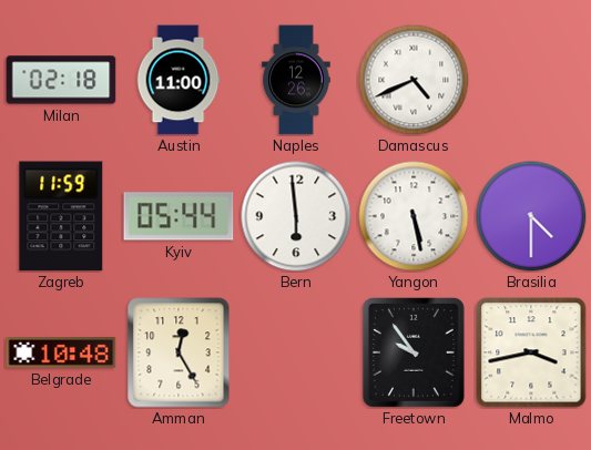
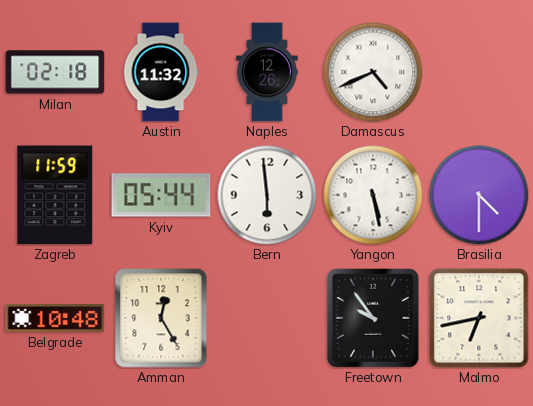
Austin: 11:00 -> 11:32 (161, 72)
Malmo: 3:43 -> 6:43 (479, 318)
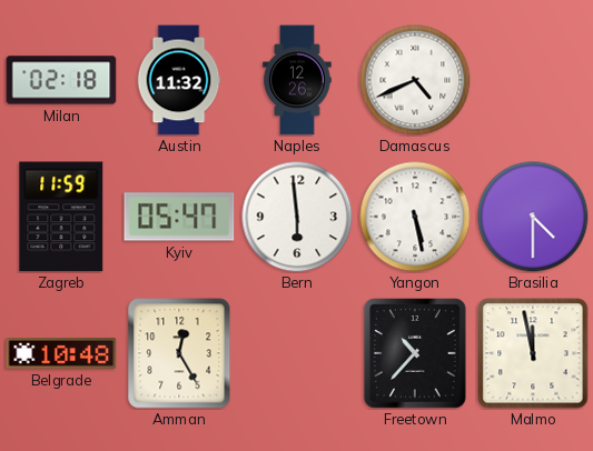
Kyiv: 05:44 -> 05:47 (179, 217)
Freetown: 9:54 -> 10:37 (415, 354)
Malmo: 6:43 -> 11:58 (533, 353)
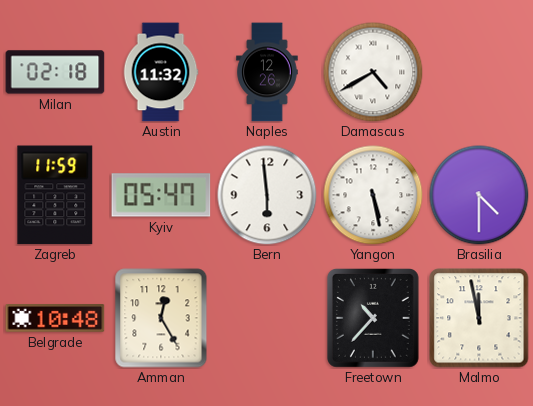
Damascus: 4:41 -> 4:40 (373, 72)
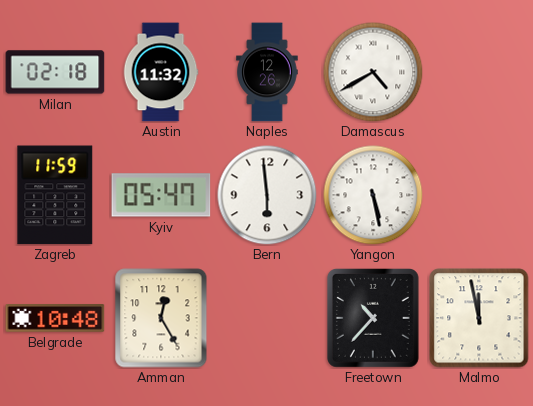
Brasilia: 4:30 -> none (479, 195)
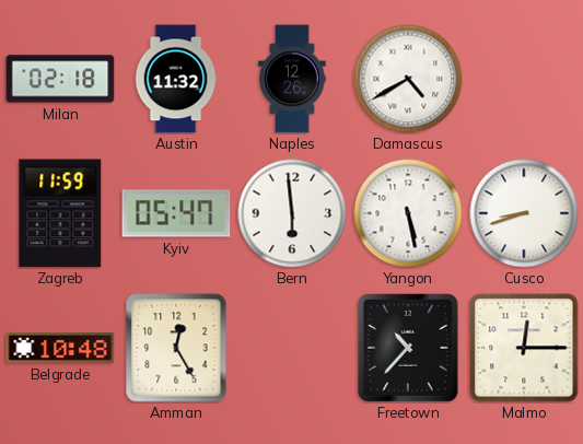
Cusco: none -> 8:42 (524, 213)
Malmo: 11:58 -> 12:15 (524, 348)
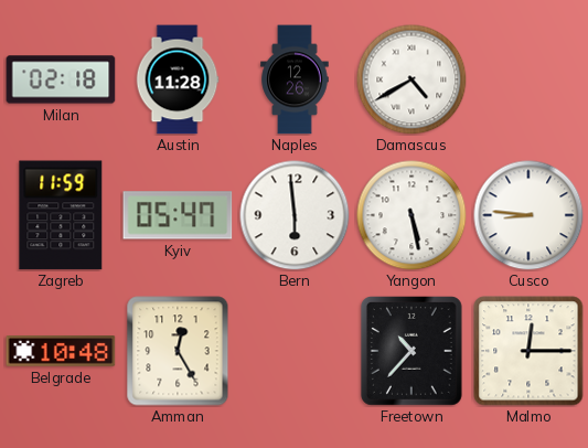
Austin: 11:32 -> 11:28 (178, 79)
Cusco: 8:42 -> 8:46 (528, 215)
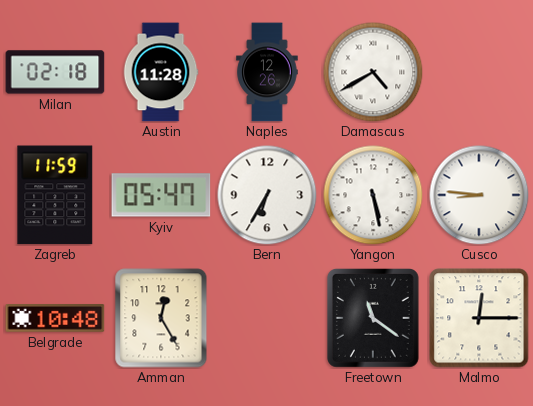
Bern: 5:59 -> 6:35 (267, 195)
Freetown: 10:37 -> 11:21 (373, 319)
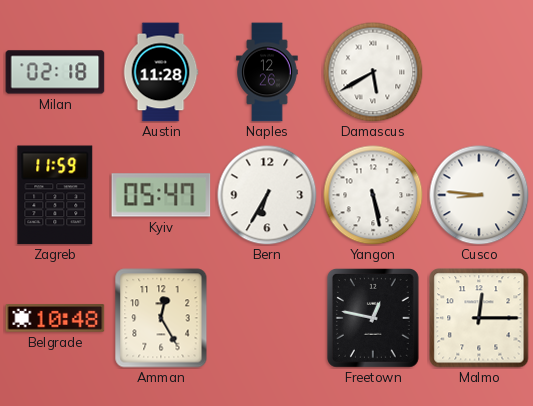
Damascus: 4:40 -> 5:40 (373, 72)
Freetown: 11:21 -> 12:47 (373, 319)
